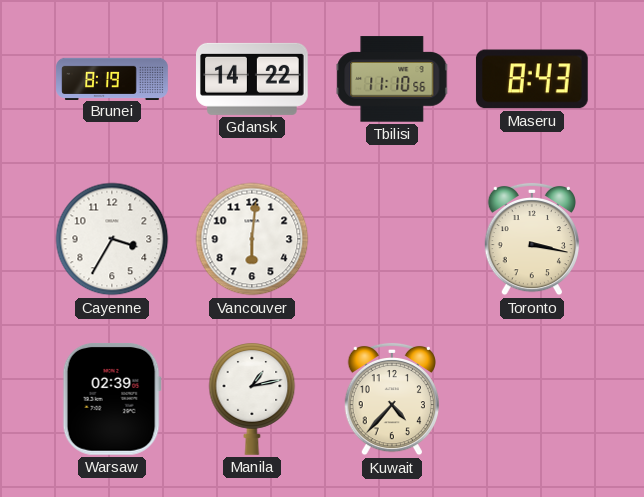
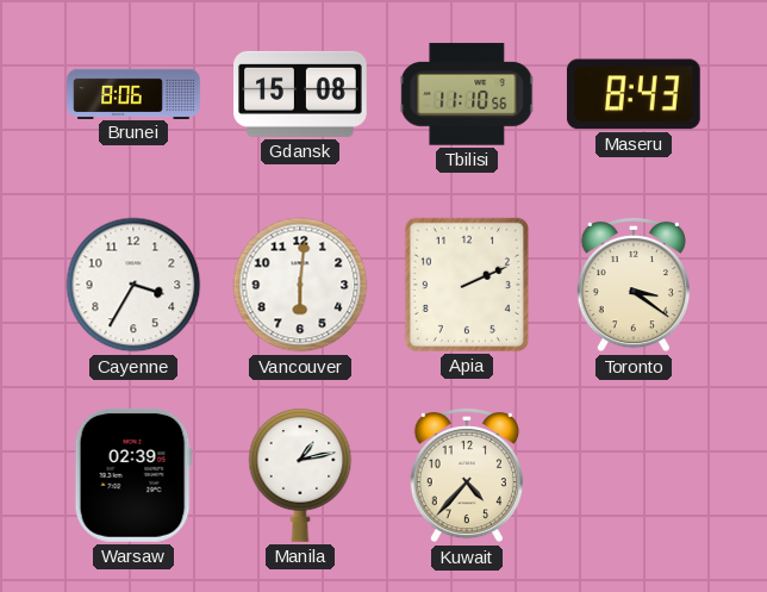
Brunei: 8:19 -> 8:06 (133, 93)
Gdansk: 14:22 -> 15:08 (301, 94)
Apia: none -> 2:11 (467, 285)
Toronto: 3:17 -> 3:21 (634, 285)
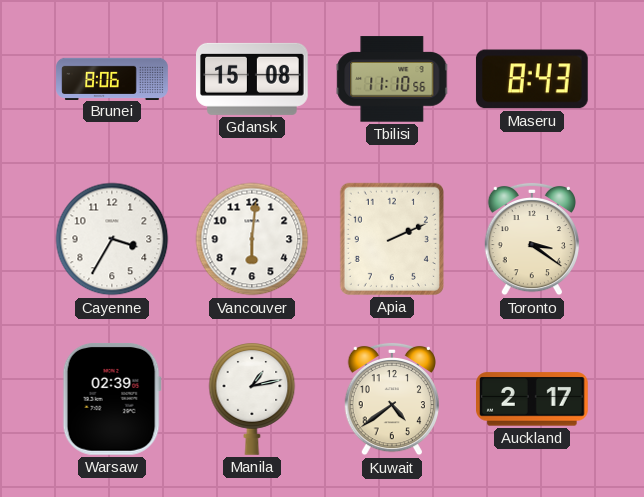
Kuwait: 4:37 -> 4:39 (392, 399)
Auckland: none -> 2:17 (533, 399)
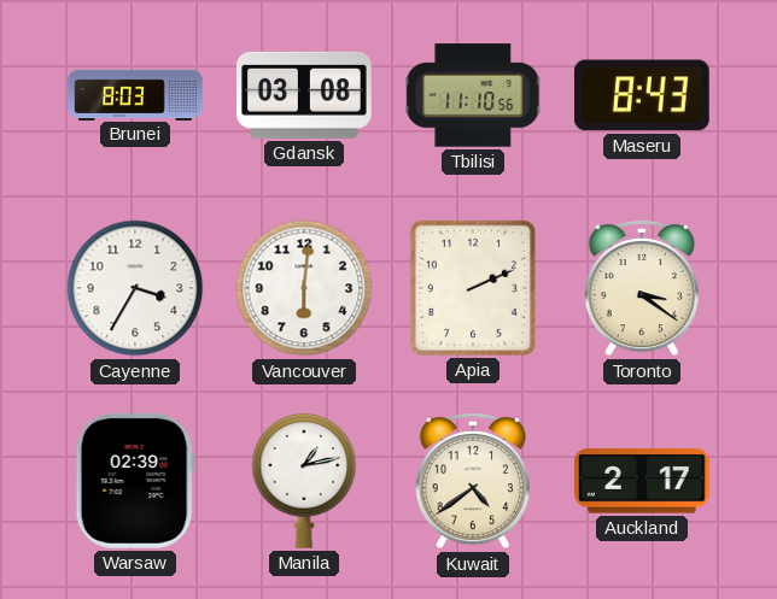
Brunei: 8:06 -> 8:03 (135, 94)
Gdansk: 15:08 -> 03:08 (305, 95)
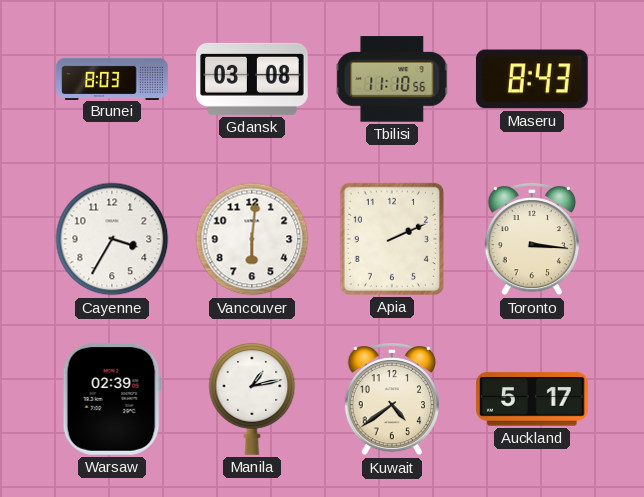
Toronto: 3:21 -> 3:16 (532, 239)
Auckland: 2:17 -> 5:17 (533, 399)
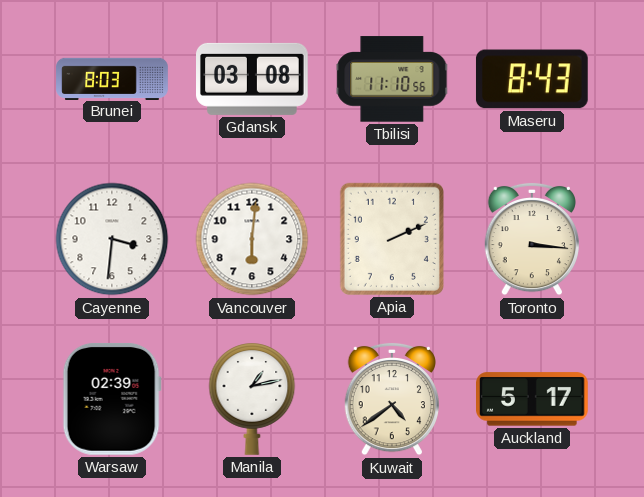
Cayenne: 3:35 -> 3:31 (112, 239)
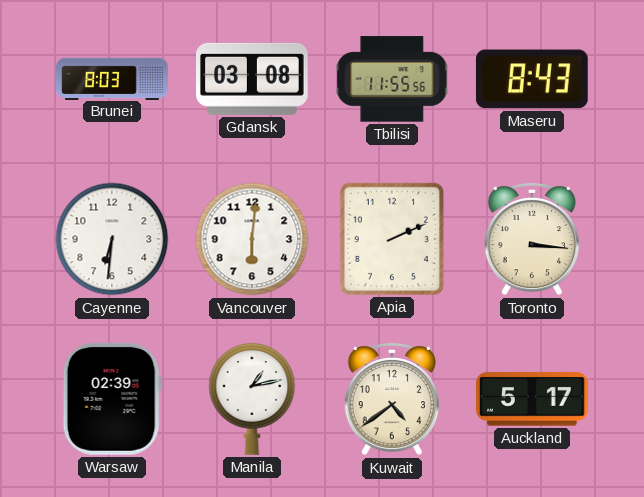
Tbilisi: 11:10 -> 11:55 (392, 79)
Cayenne: 3:31 -> 6:31 (112, 239)
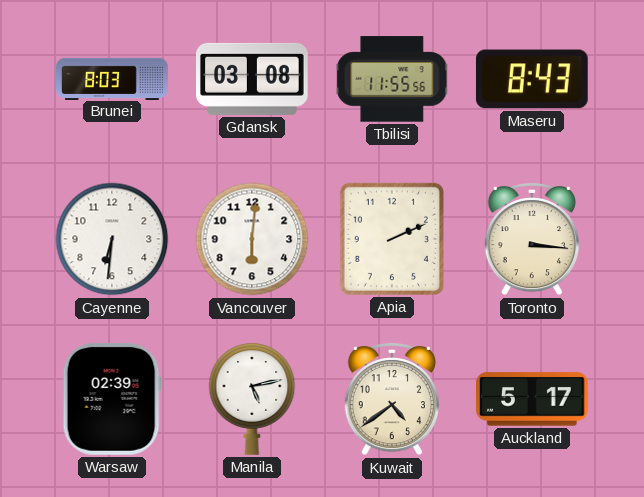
Manila: 1:13 -> 5:13 (252, 399)
